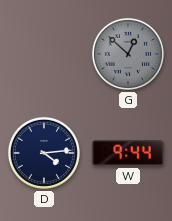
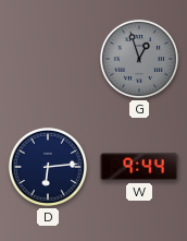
G: 12:52 -> 12:57 (139, 59)
D: 4:14 -> 6:14 (48, 167)
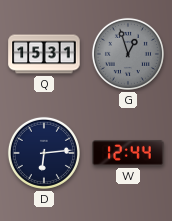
Q: none -> 15:31 (44, 54)
W: 9:44 -> 12:44 (128, 153)
